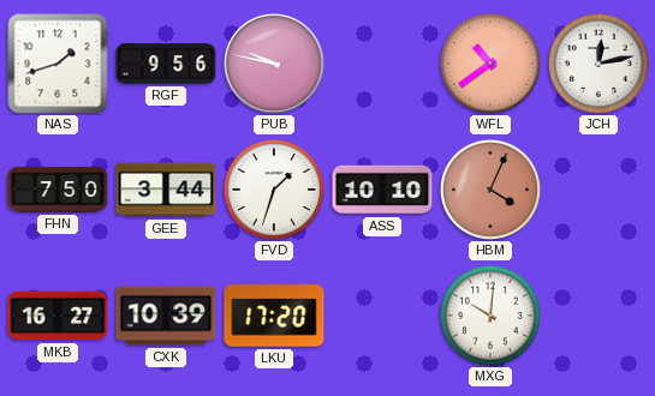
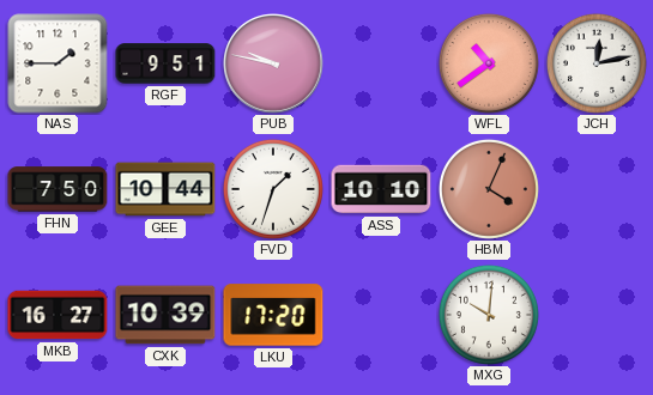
NAS: 1:42 -> 1:45 (58, 63)
RGF: 9:56 -> 9:51 (165, 63)
GEE: 3:44 -> 10:44 (165, 189)
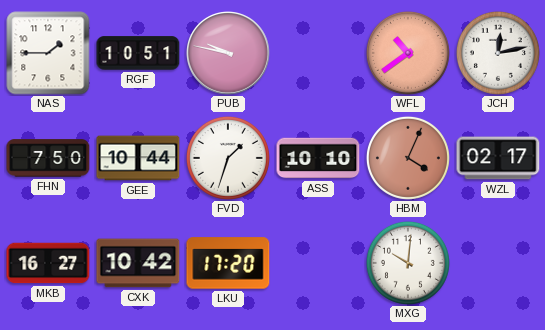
RGF: 9:51 -> 10:51 (138, 53)
WZL: none -> 02:17 (498, 158)
CXK: 10:39 -> 10:42 (138, 263)
